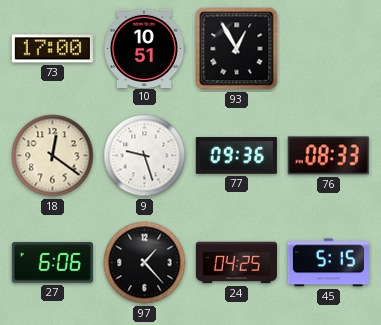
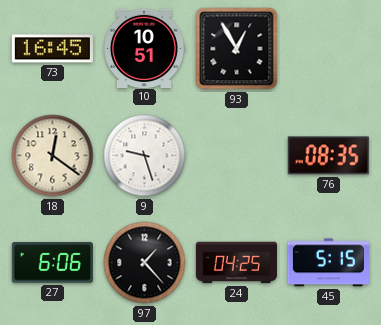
73: 17:00 -> 16:45 (52, 49)
77: 09:36 -> none (236, 156)
76: 08:33 -> 08:35 (328, 156)
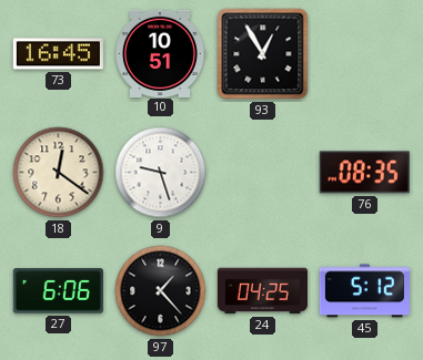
45: 5:15 -> 5:12 (364, 291)
